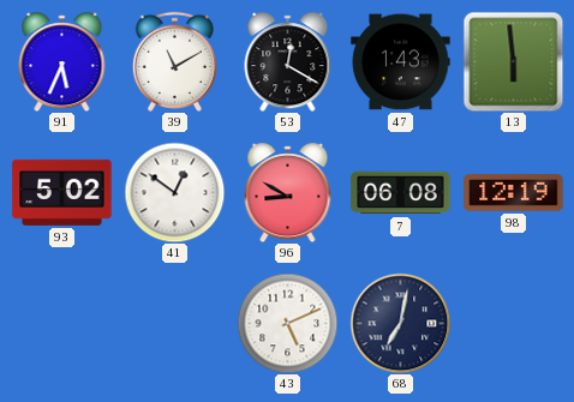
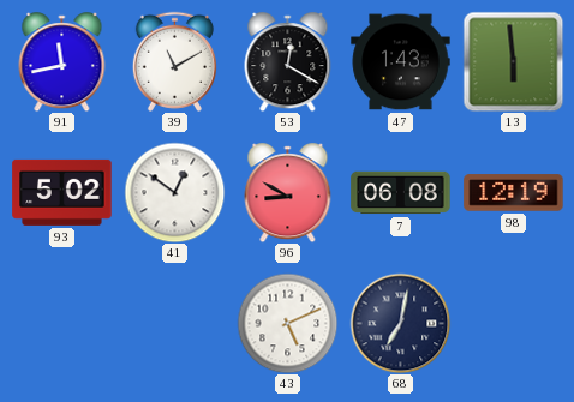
91: 5:34 -> 11:43 (62, 62)
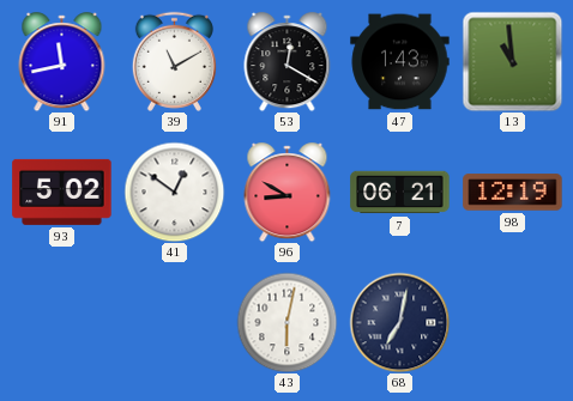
13: 5:59 -> 10:59 (512, 61)
7: 06:08 -> 06:21 (400, 193)
43: 5:11 -> 6:02 (286, 322)
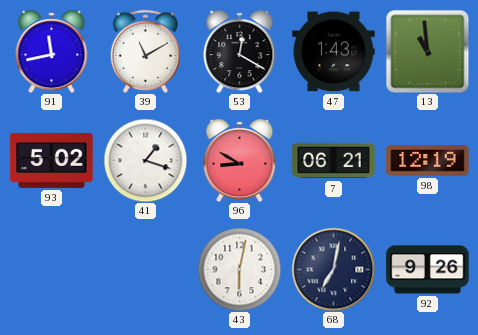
41: 12:51 -> 1:18 (145, 160)
92: none -> 9:26 (428, 270)
